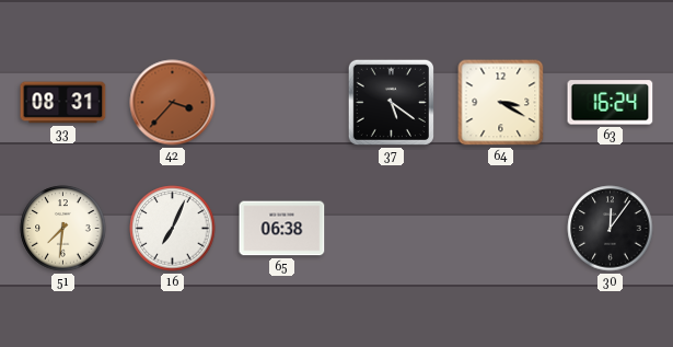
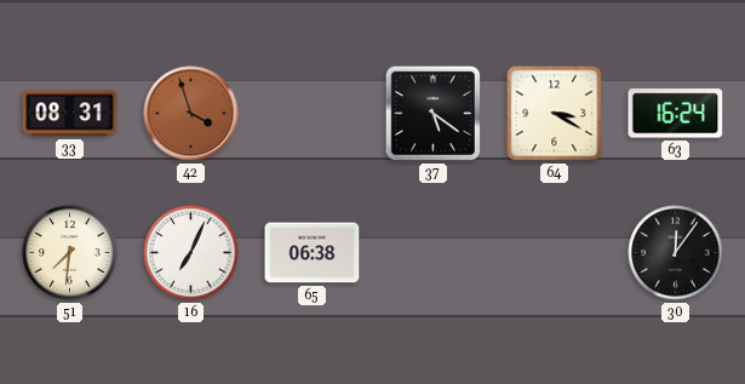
42: 3:37 -> 3:57 (191, 114)
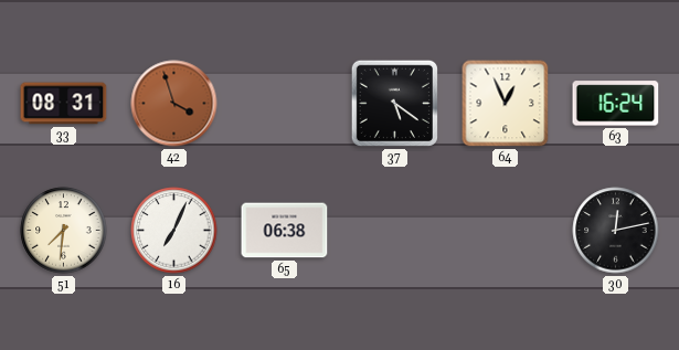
64: 3:20 -> 12:56 (506, 104)
30: 12:06 -> 12:13 (616, 231)
